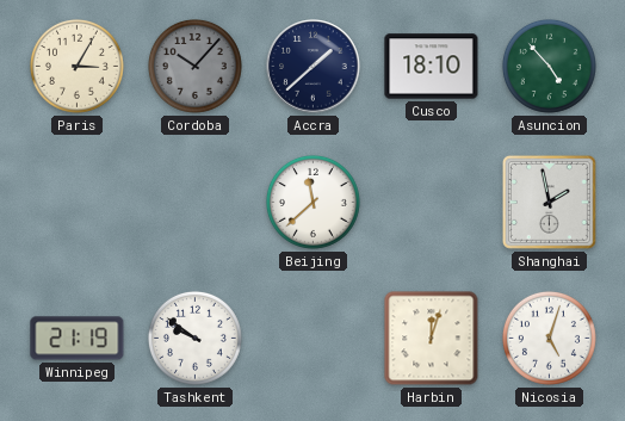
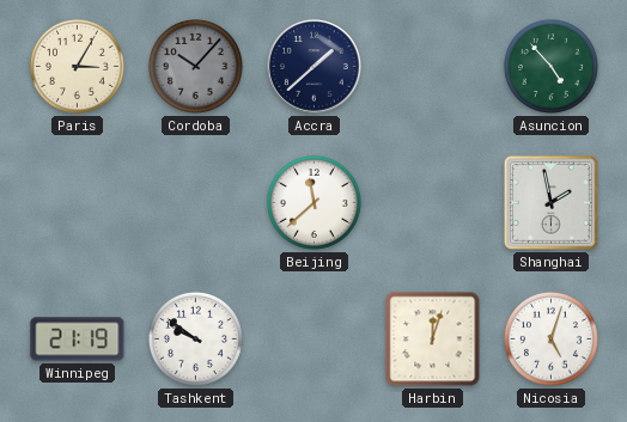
Cusco: 18:10 -> none (432, 67)
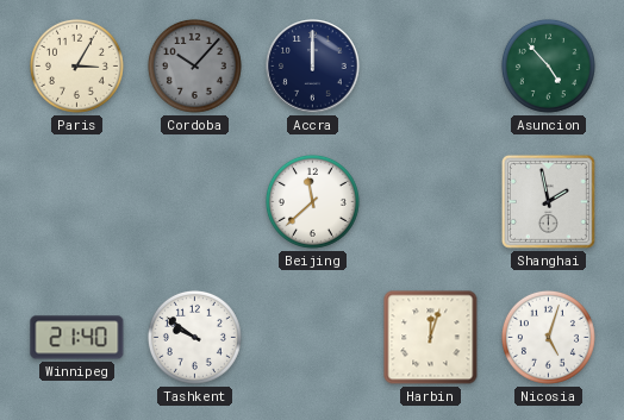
Accra: 1:38 -> 12:00 (313, 67)
Winnipeg: 21:19 -> 21:40 (77, 338)
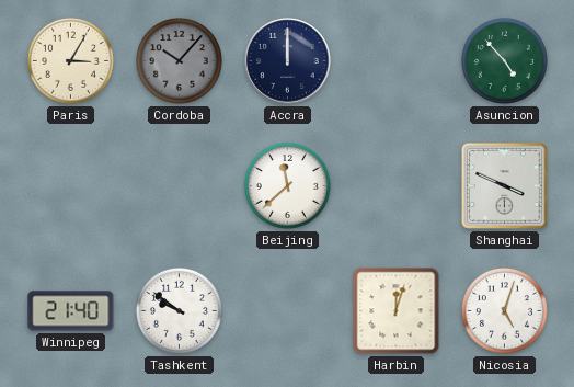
Shanghai: 1:58 -> 3:49 (504, 185)
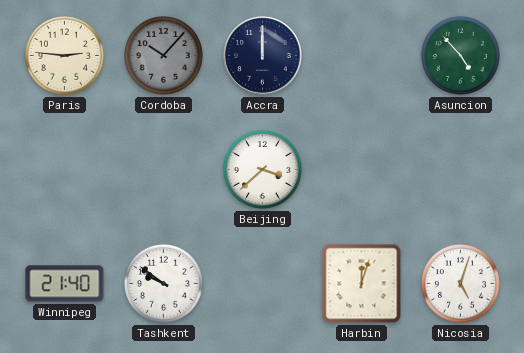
Paris: 3:05 -> 2:46 (64, 55)
Beijing: 11:38 -> 3:38 (262, 169)
Shanghai: 3:49 -> none (504, 185)
